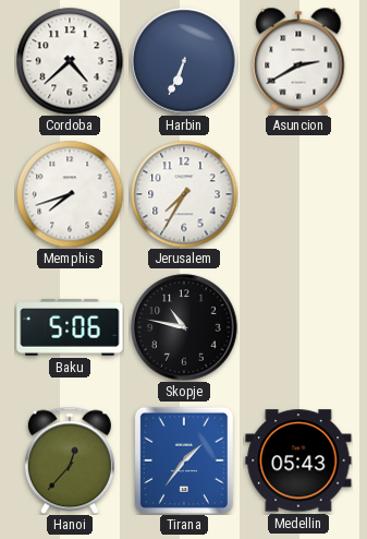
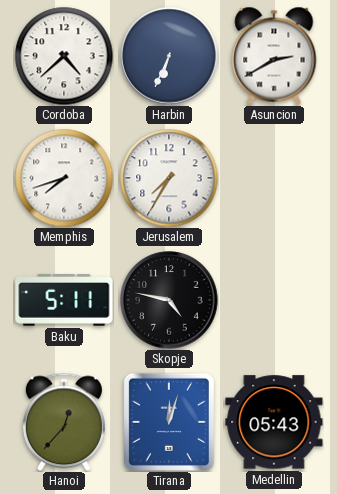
Baku: 5:06 -> 5:11 (64, 300)
Skopje: 10:47 -> 4:47 (169, 300)
Tirana: 1:36 -> 12:03 (169, 422)
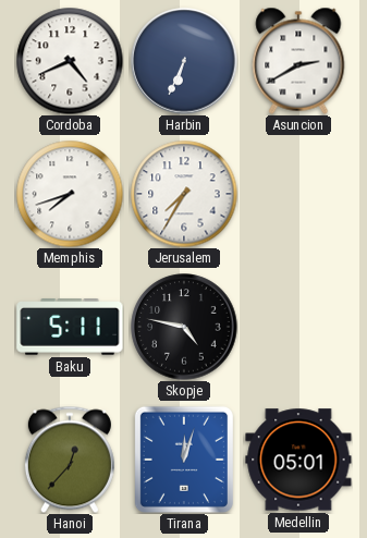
Cordoba: 4:38 -> 4:41 (70, 61)
Medellin: 05:43 -> 05:01 (298, 460)
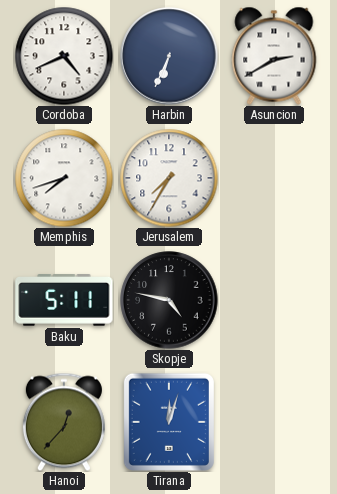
Medellin: 05:01 -> none (298, 460)
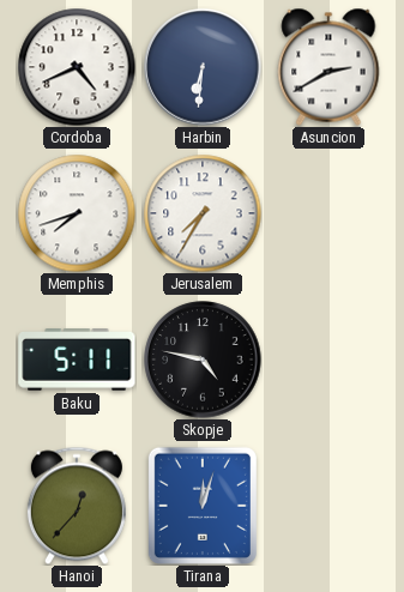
Harbin: 6:34 -> 6:31 (203, 67)
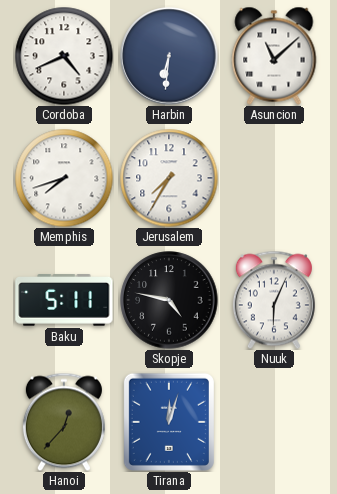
Asuncion: 2:40 -> 11:08 (274, 56)
Nuuk: none -> 6:04 (274, 300)
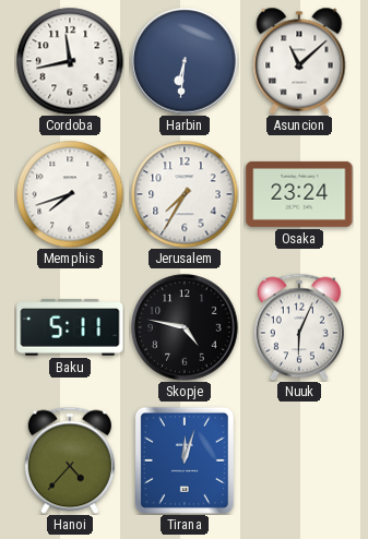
Cordoba: 4:41 -> 11:43 (70, 61)
Osaka: none -> 23:24 (299, 194)
Hanoi: 12:37 -> 4:37 (70, 460)
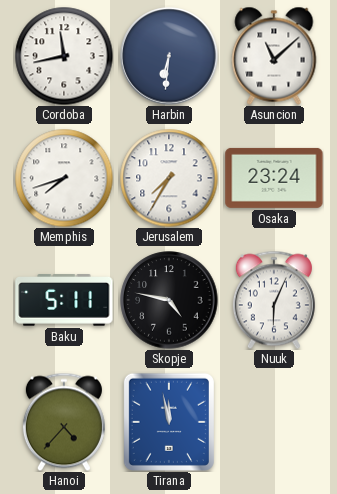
Tirana: 12:03 -> 11:58 (169, 422)
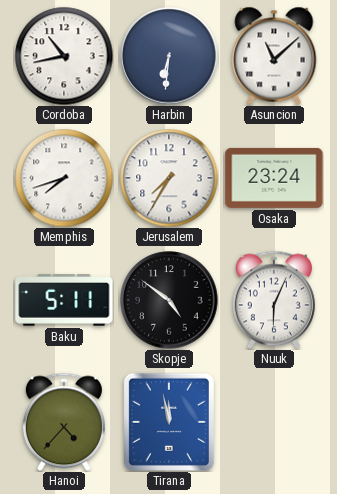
Cordoba: 11:43 -> 10:43 (64, 56)
Skopje: 4:47 -> 4:51 (169, 300)
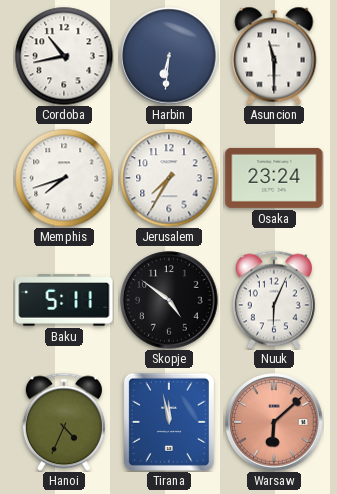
Asuncion: 11:08 -> 11:30 (274, 56)
Hanoi: 4:37 -> 4:34 (64, 422)
Warsaw: none -> 6:08 (274, 422)
